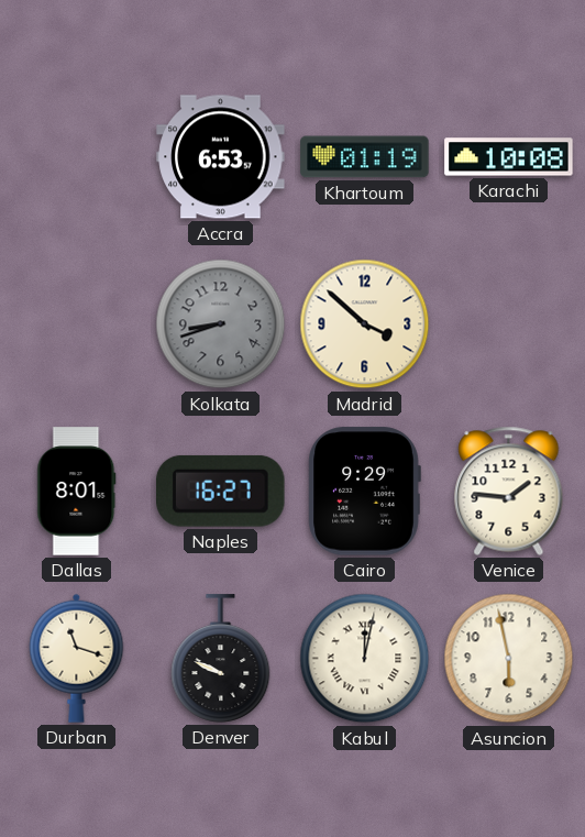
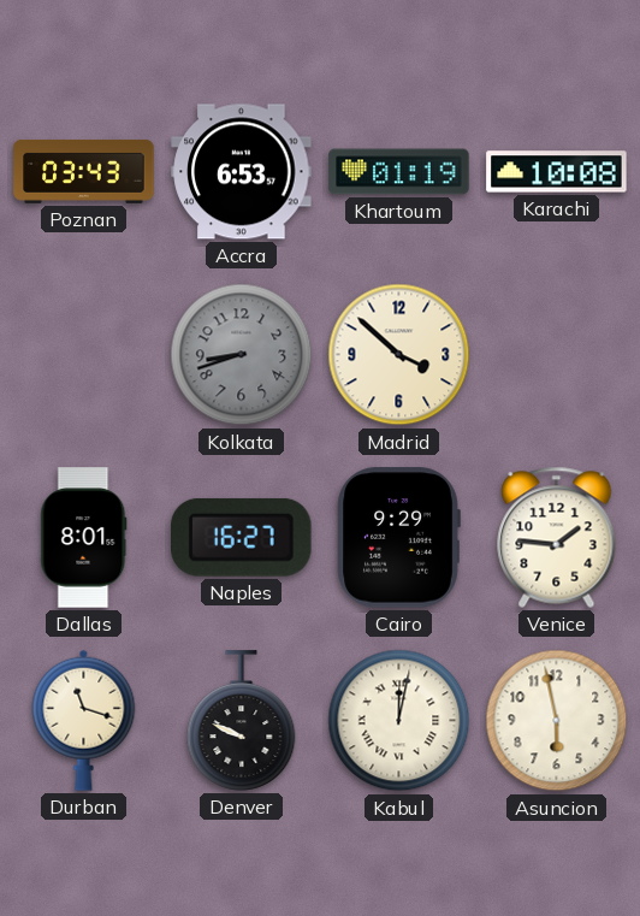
Poznan: none -> 03:43 (84, 171)
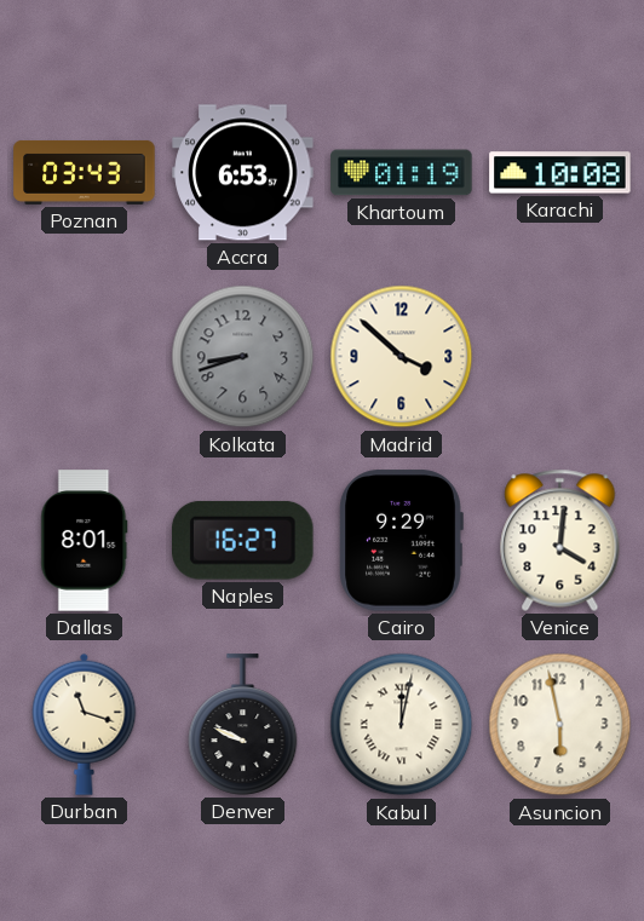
Venice: 1:46 -> 4:01 (560, 540)
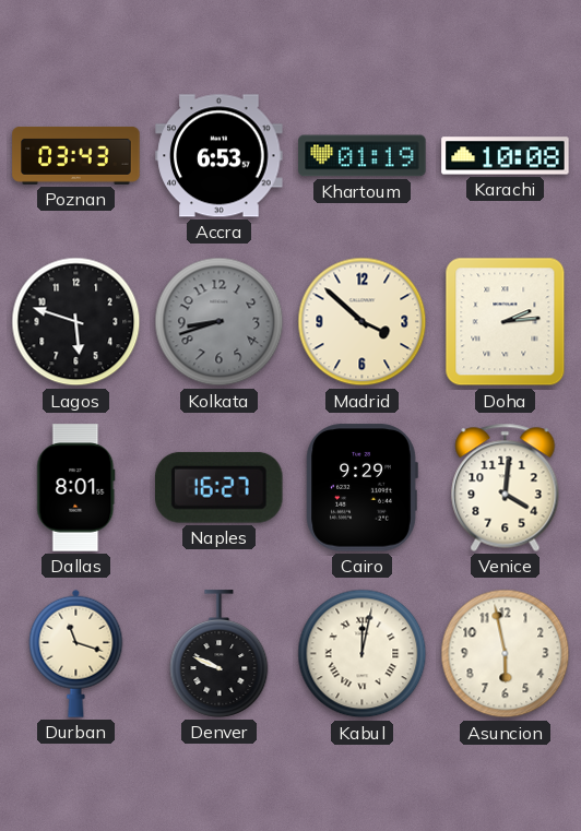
Lagos: none -> 5:48 (76, 322)
Doha: none -> 2:14 (506, 322)
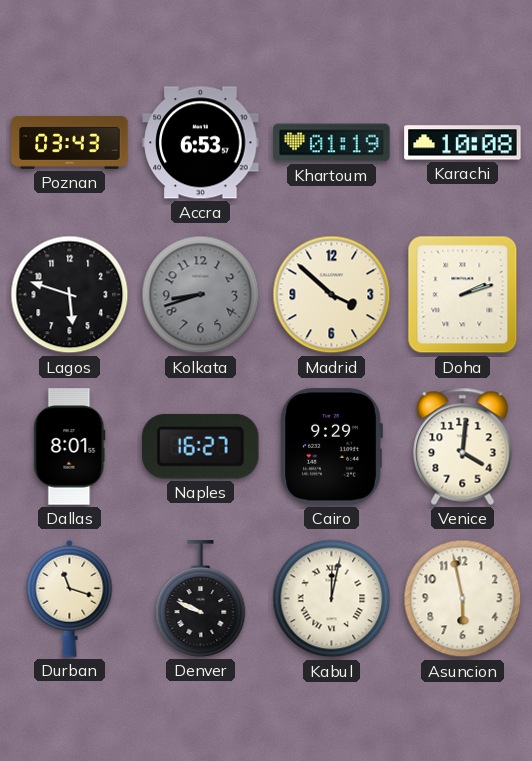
Doha: 2:14 -> 2:12 (463, 295)
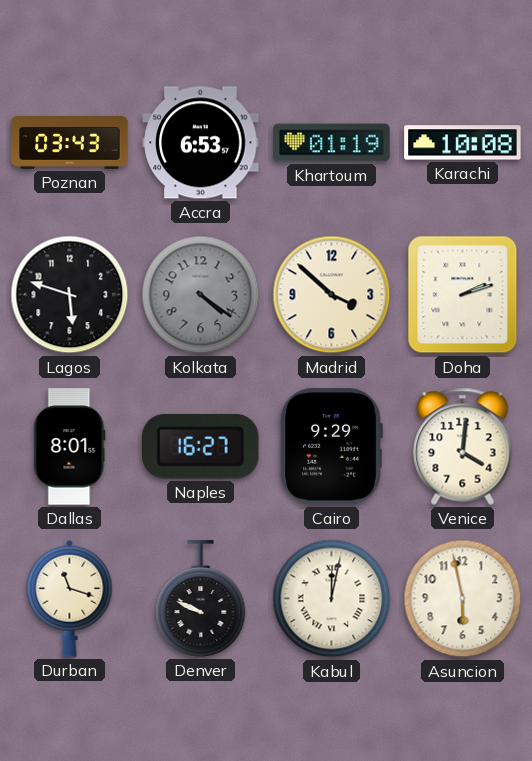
Kolkata: 8:42 -> 4:21 (201, 295)
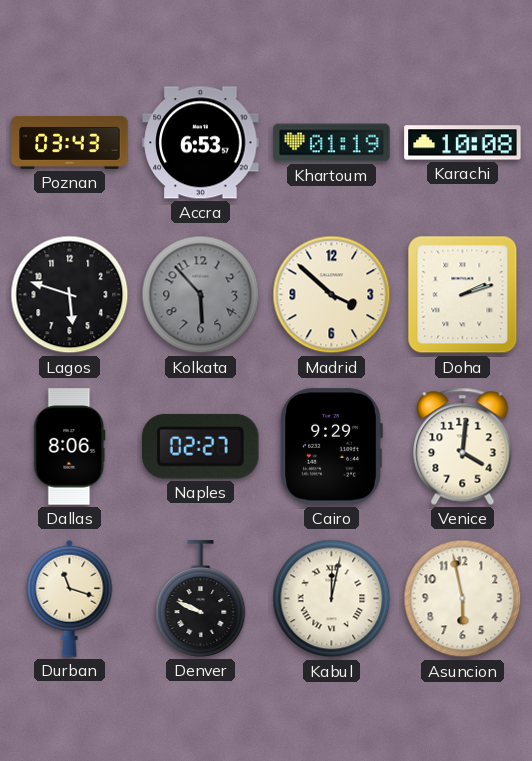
Kolkata: 4:21 -> 5:53 (201, 295)
Dallas: 8:01 -> 8:06 (70, 447)
Naples: 16:27 -> 02:27 (201, 446)
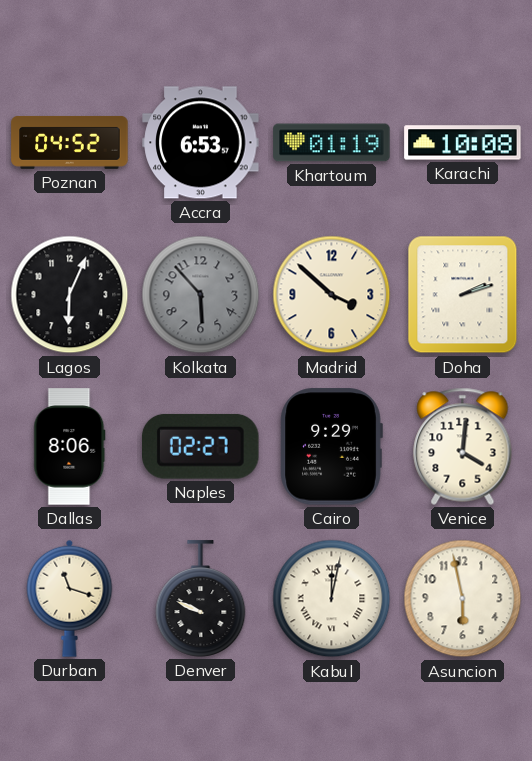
Poznan: 03:43 -> 04:52 (70, 142)
Lagos: 5:48 -> 6:04 (70, 295)
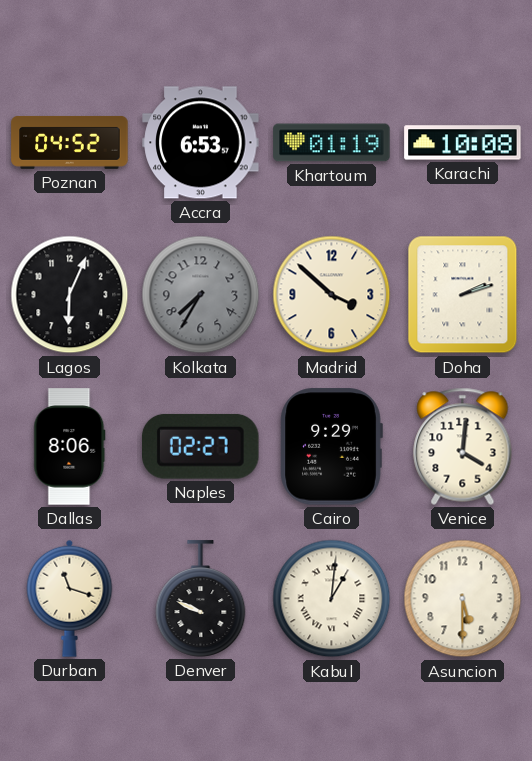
Kolkata: 5:53 -> 7:35 (201, 295)
Kabul: 12:02 -> 1:01 (332, 599)
Asuncion: 5:58 -> 5:30 (463, 599)
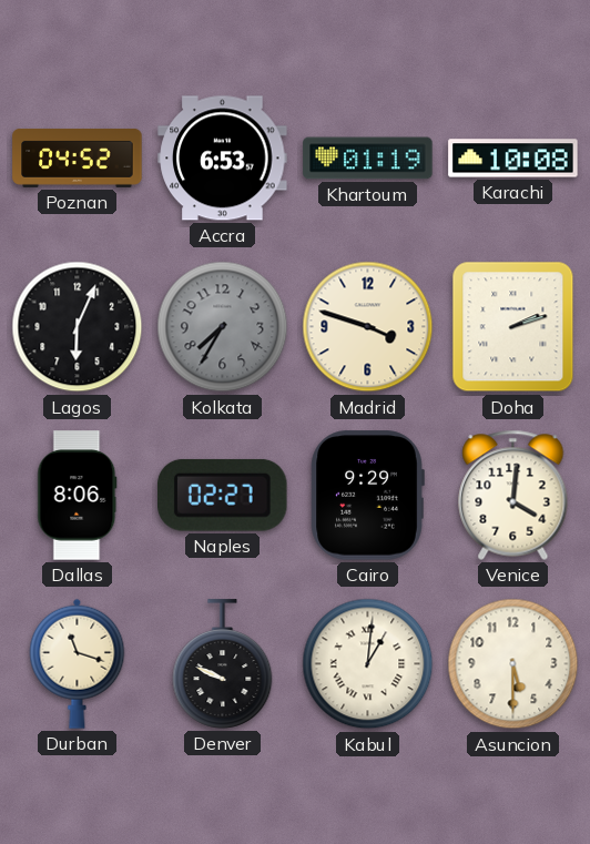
Madrid: 3:52 -> 3:48 (368, 327)
